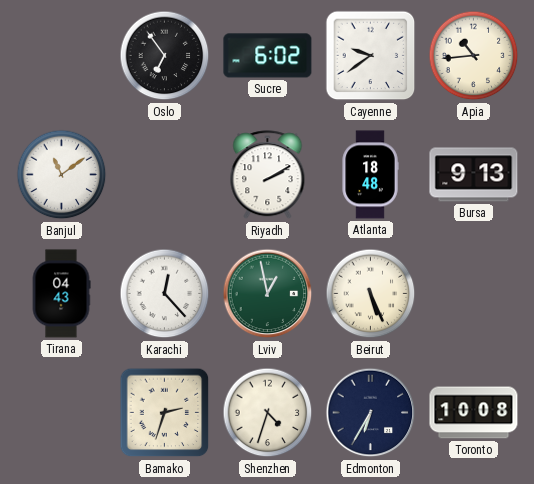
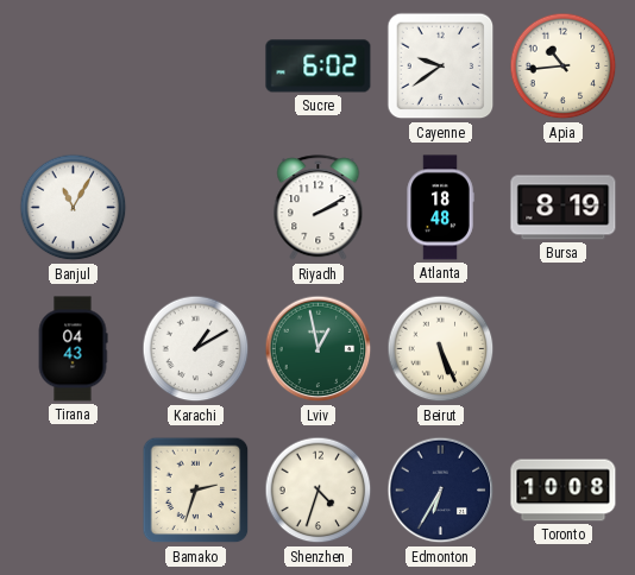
Oslo: 6:54 -> none (165, 56)
Banjul: 11:09 -> 11:05 (74, 208)
Bursa: 9:13 -> 8:19 (564, 208)
Karachi: 12:23 -> 1:10 (196, 349)
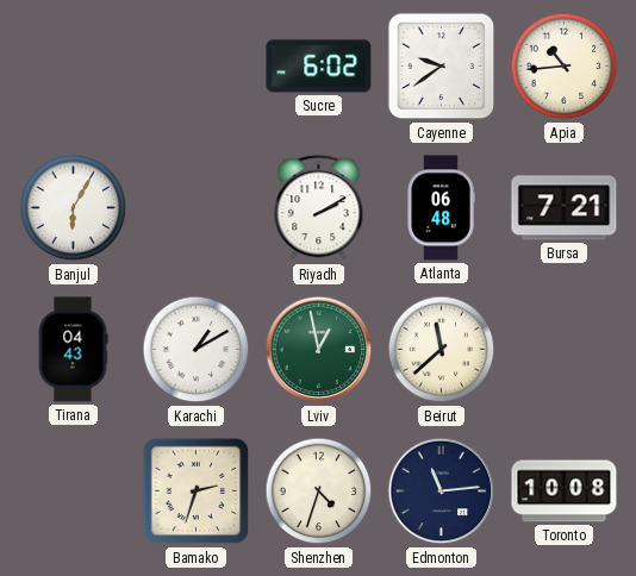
Banjul: 11:05 -> 6:05 (74, 208)
Atlanta: 18:48 -> 06:48 (441, 208)
Bursa: 8:19 -> 7:21 (565, 208)
Beirut: 5:26 -> 11:38 (442, 350)
Edmonton: 6:35 -> 11:14 (442, 492)
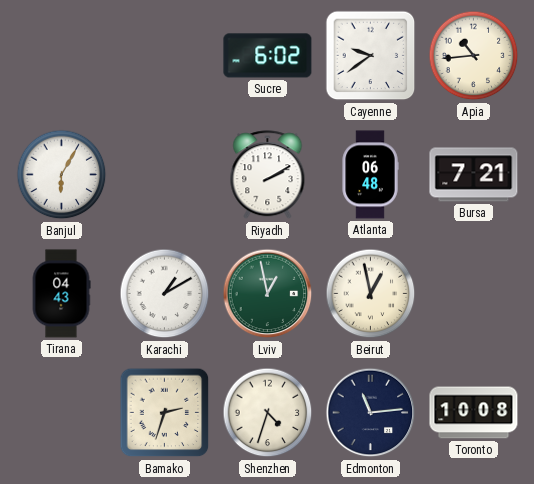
Beirut: 11:38 -> 12:58 (371, 294)
